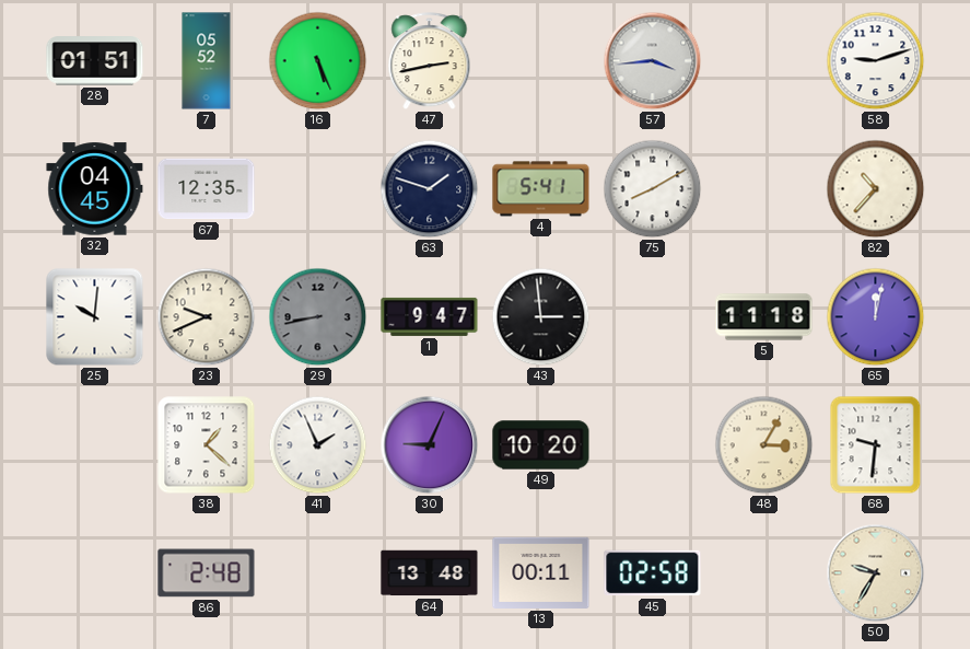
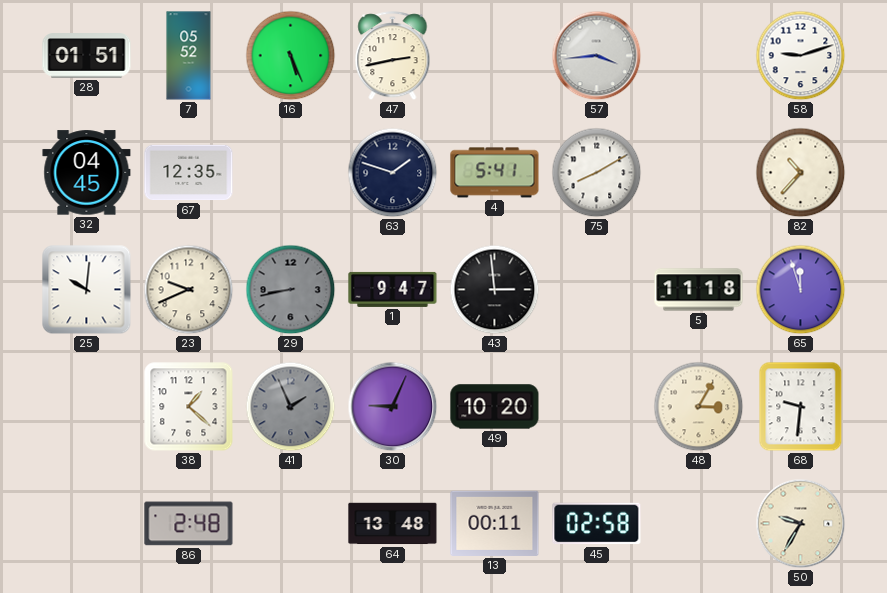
65: 12:02 -> 11:57 (801, 290)
41 dial: white -> grey (291, 407)
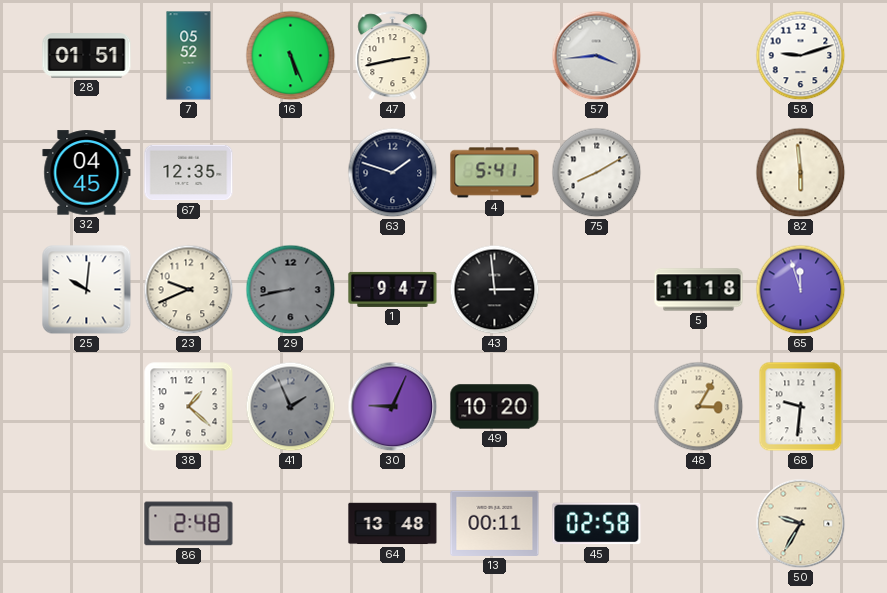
82: 10:37 -> 5:59 (801, 173)
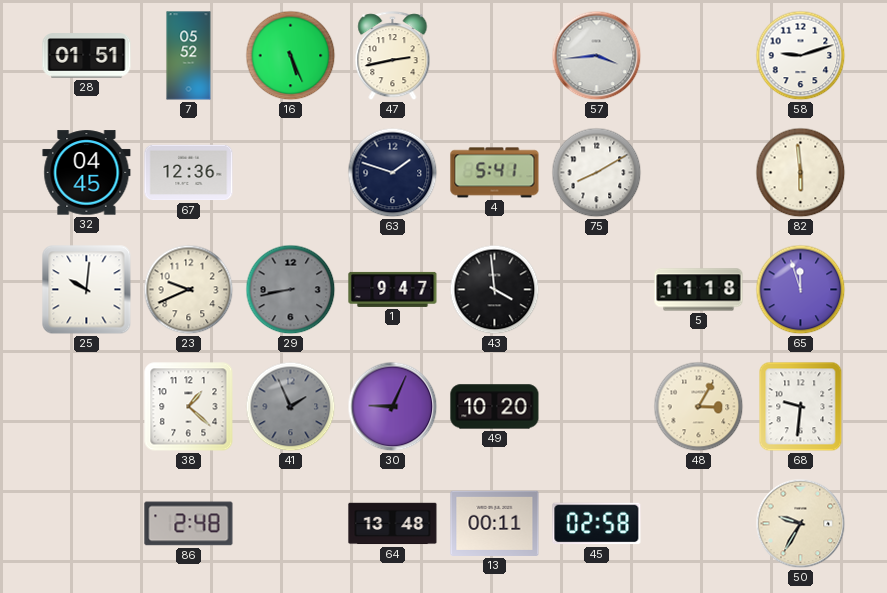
67: 12:35 -> 12:36 (189, 173)
43: 2:59 -> 3:59 (495, 290)
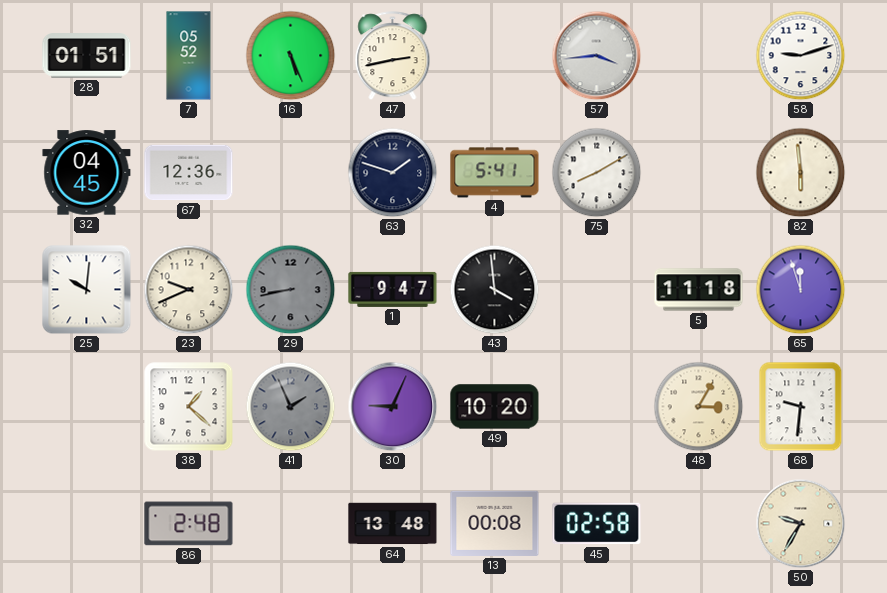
13: 00:11 -> 00:08 (495, 523)
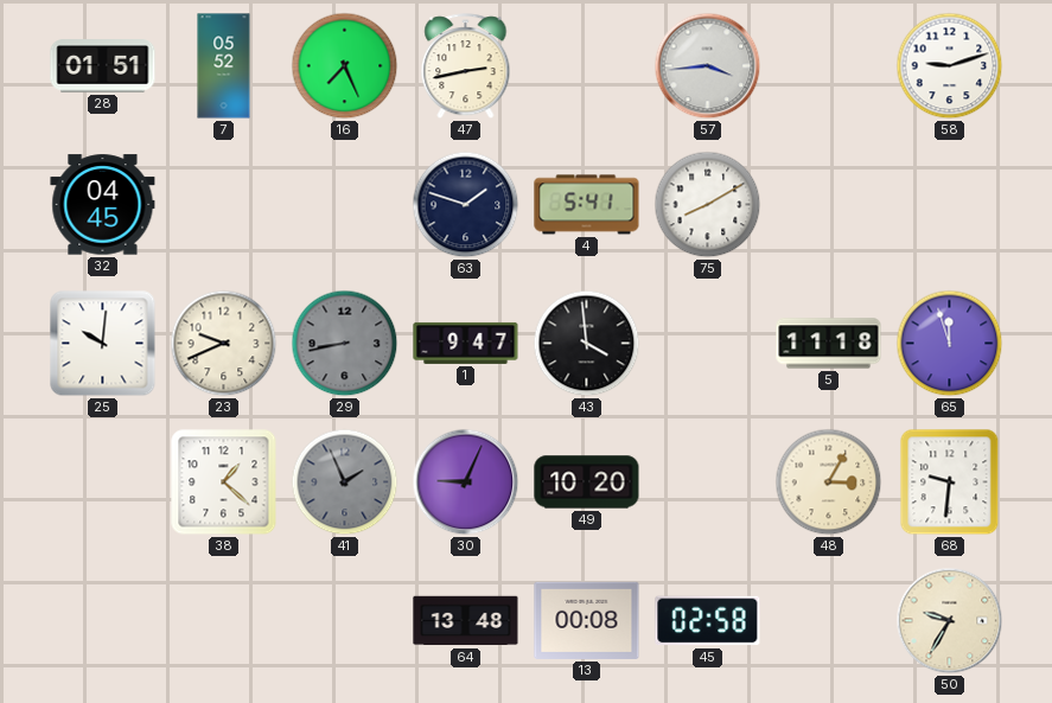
16: 5:26 -> 7:26 (345, 66)
67: 12:36 -> none (189, 173)
82: 5:59 -> none (801, 173)
86: 2:48 -> none (189, 524)
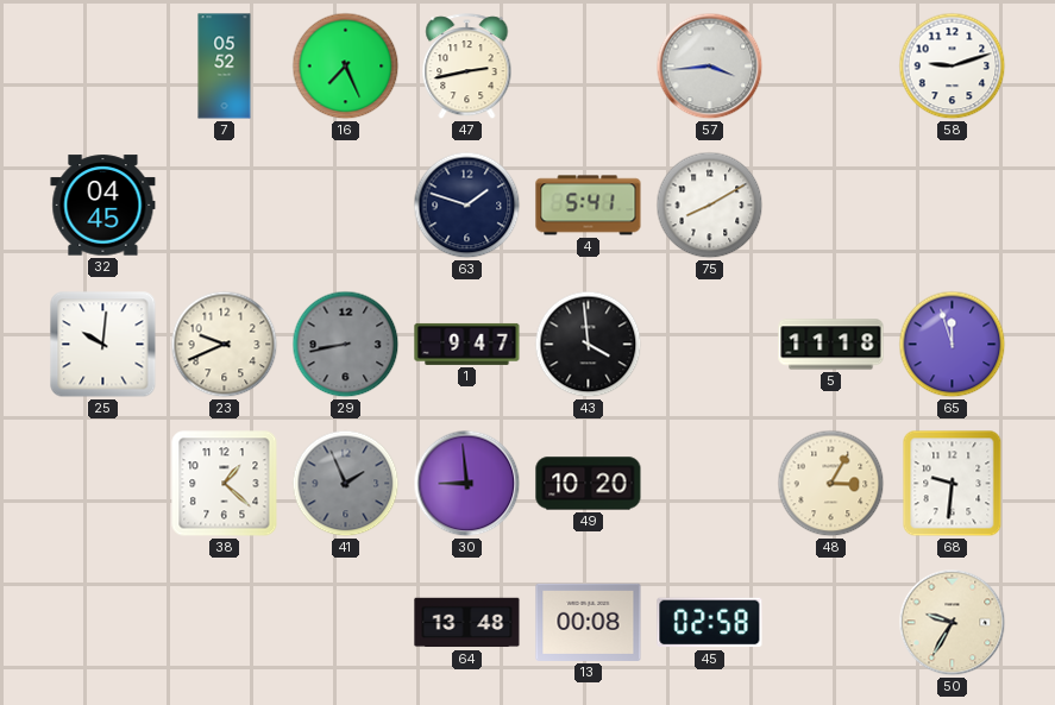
28: 01:51 -> none (103, 66)
30: 9:04 -> 8:59 (467, 484)
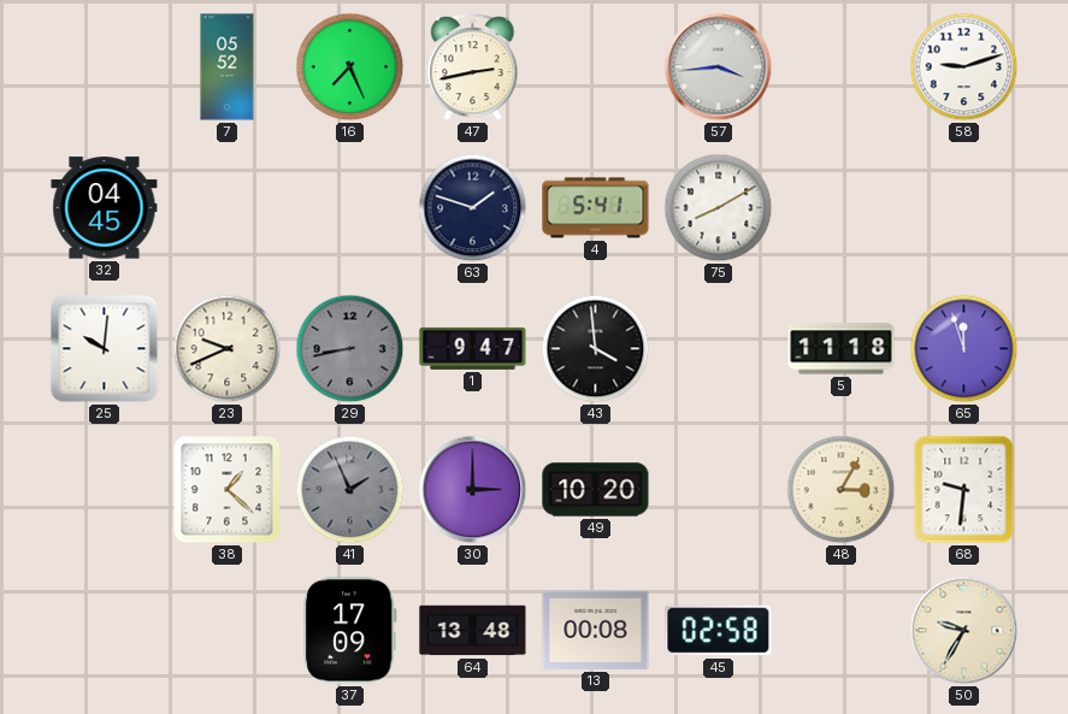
30: 8:59 -> 3:00 (473, 490)
37: none -> 17:09 (350, 631)
